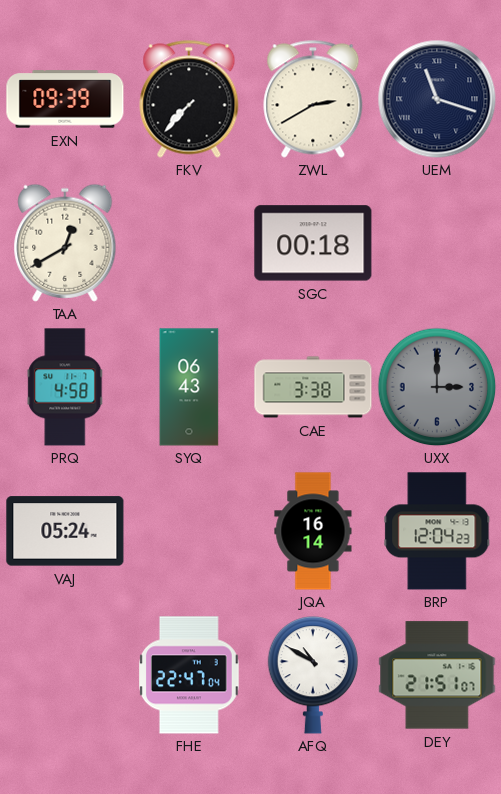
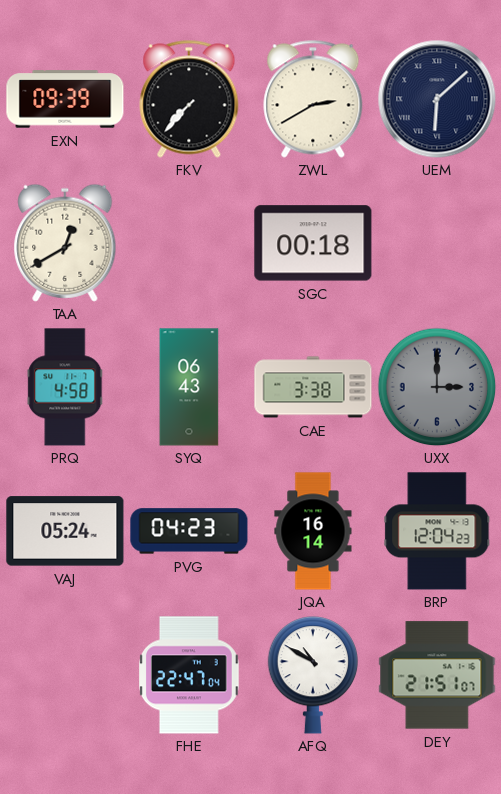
UEM: 11:18 -> 6:08 (437, 99)
PVG: none -> 04:23 (189, 531)
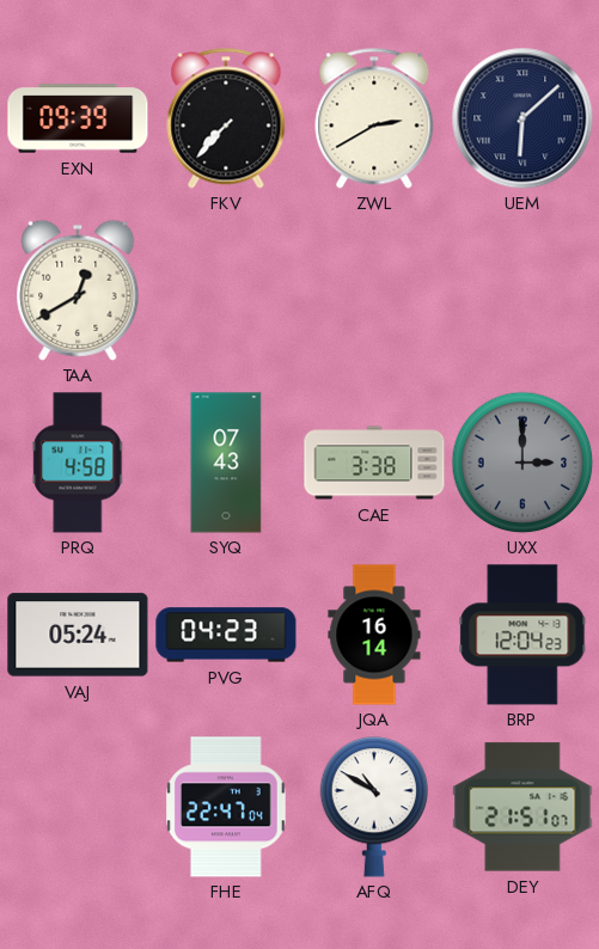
SGC: 00:18 -> none (313, 243)
SYQ: 06:43 -> 07:43 (226, 463)
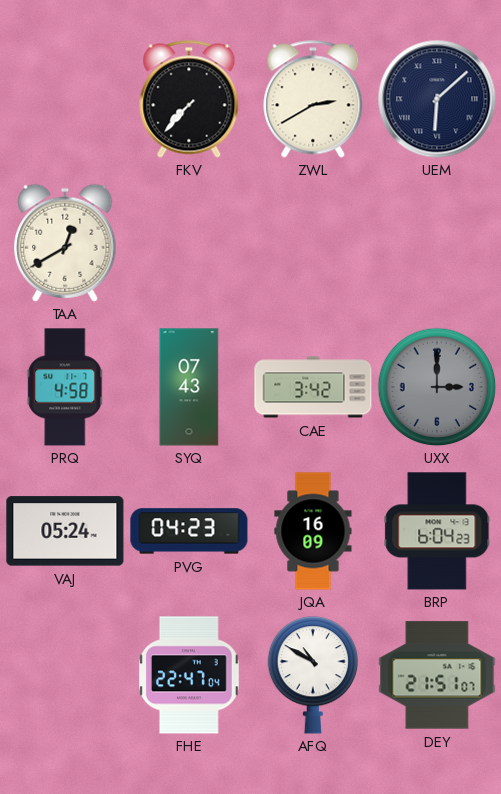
EXN: 09:39 -> none (78, 118)
CAE: 3:38 -> 3:42 (313, 387)
JQA: 16:14 -> 16:09 (313, 531)
BRP: 12:04 -> 6:04 (437, 531)
